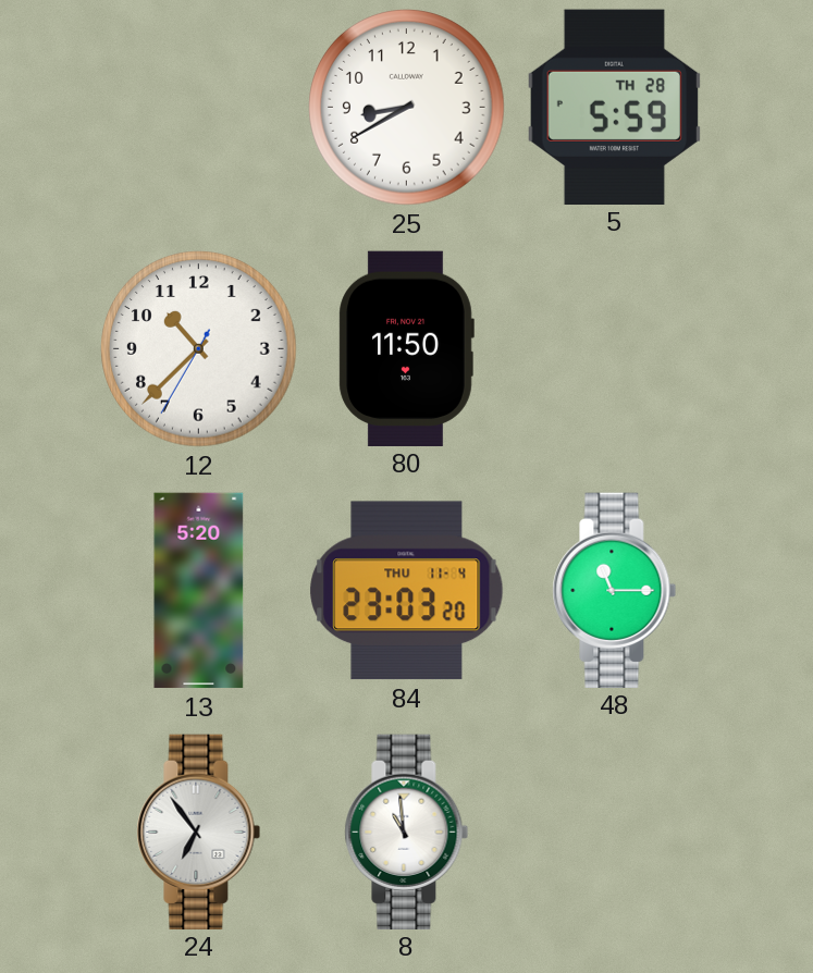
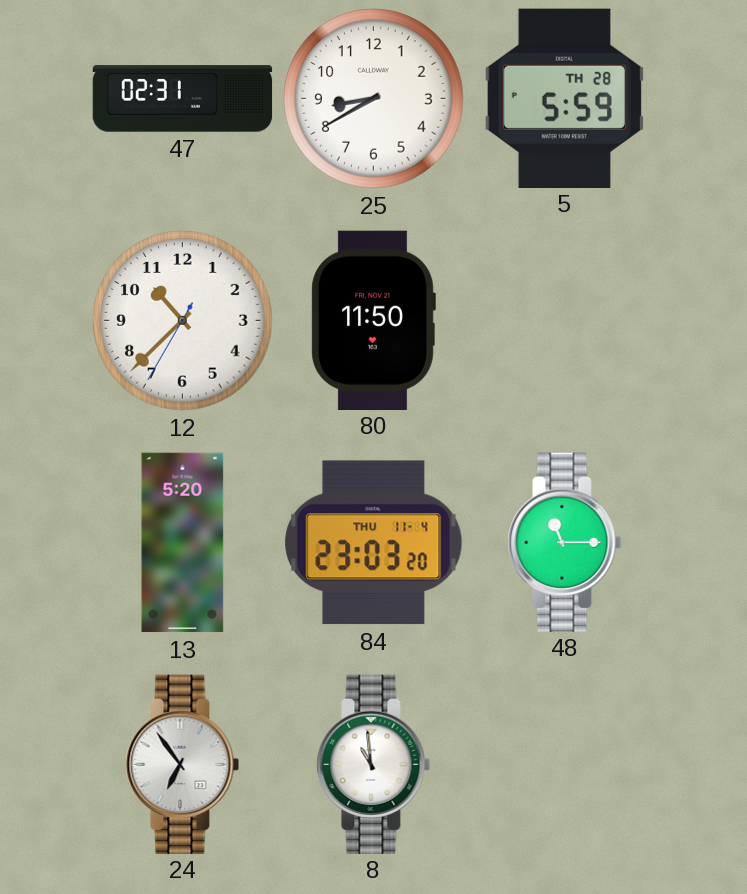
47: none -> 02:31 (183, 99)
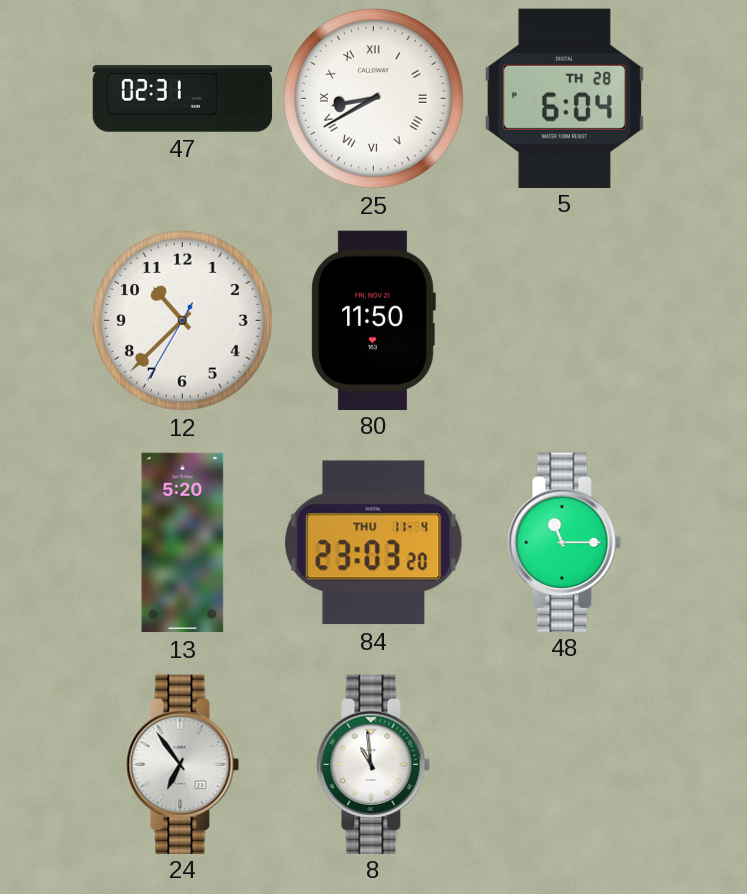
25 numerals: Arabic -> Roman (374, 99)
5: 5:59 -> 6:04 (564, 98)
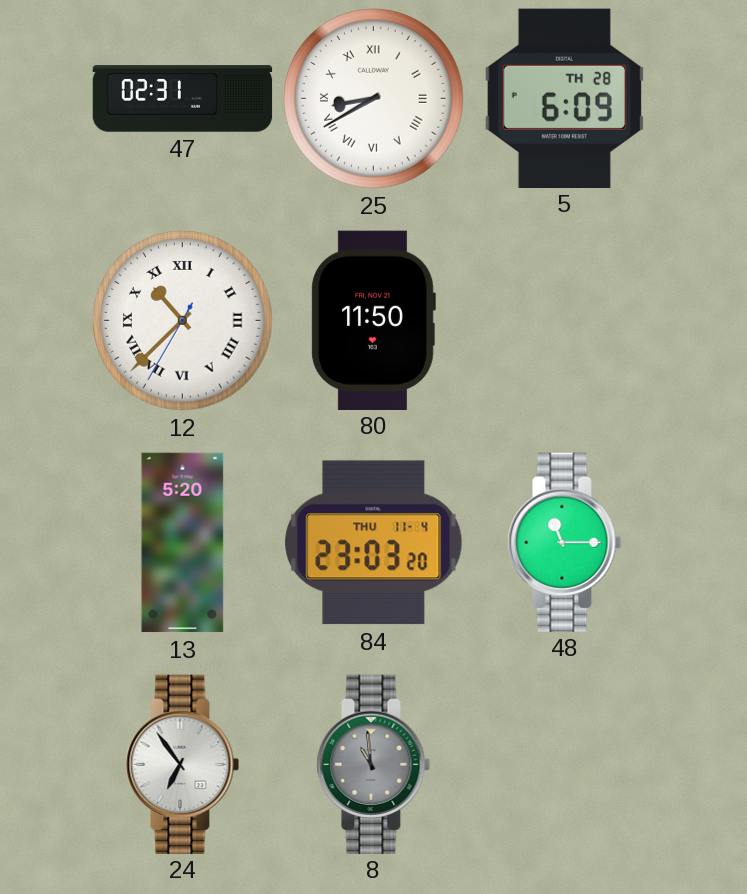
5: 6:04 -> 6:09 (564, 98)
12 numerals: Arabic -> Roman (183, 321)
8 dial: white -> grey (374, 764)
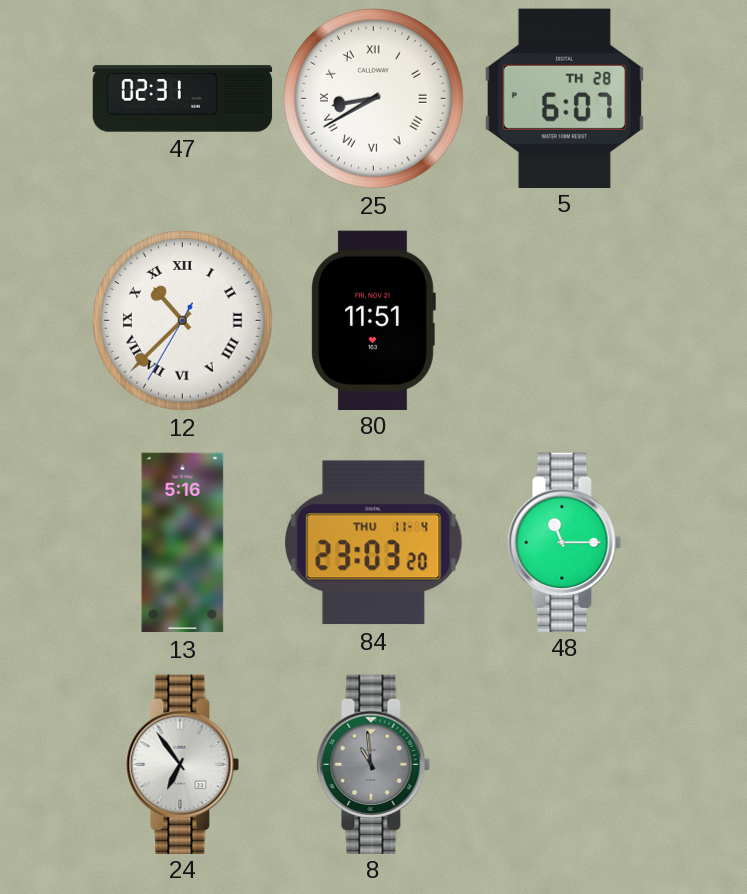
5: 6:09 -> 6:07 (564, 98)
80: 11:50 -> 11:51 (373, 320)
13: 5:20 -> 5:16 (183, 543)
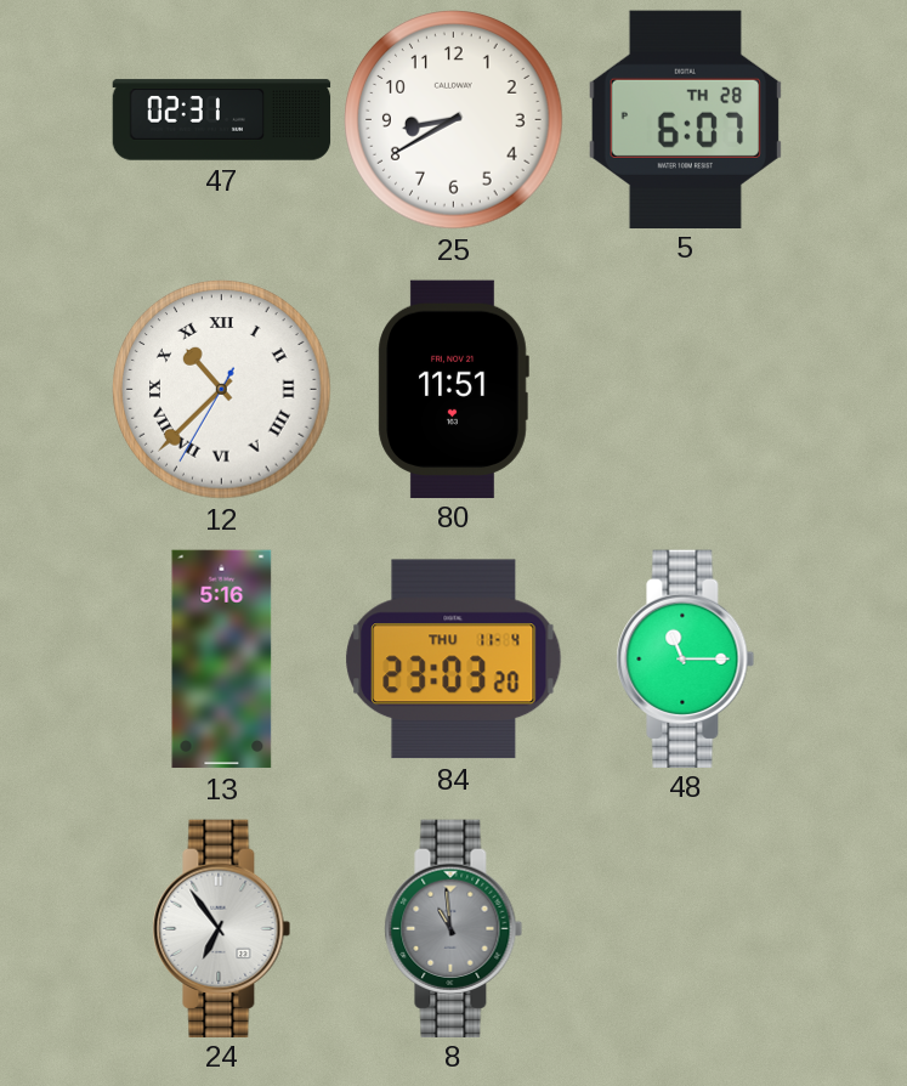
25 numerals: Roman -> Arabic (454, 120)
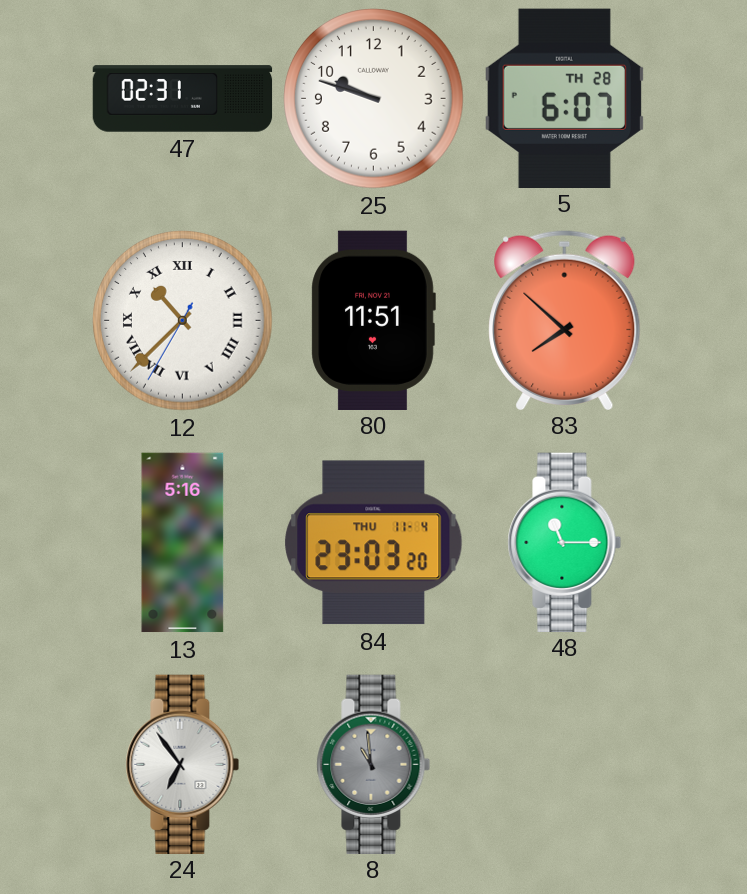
25: 8:40 -> 9:48 (374, 99)
83: none -> 7:52 (565, 319)
